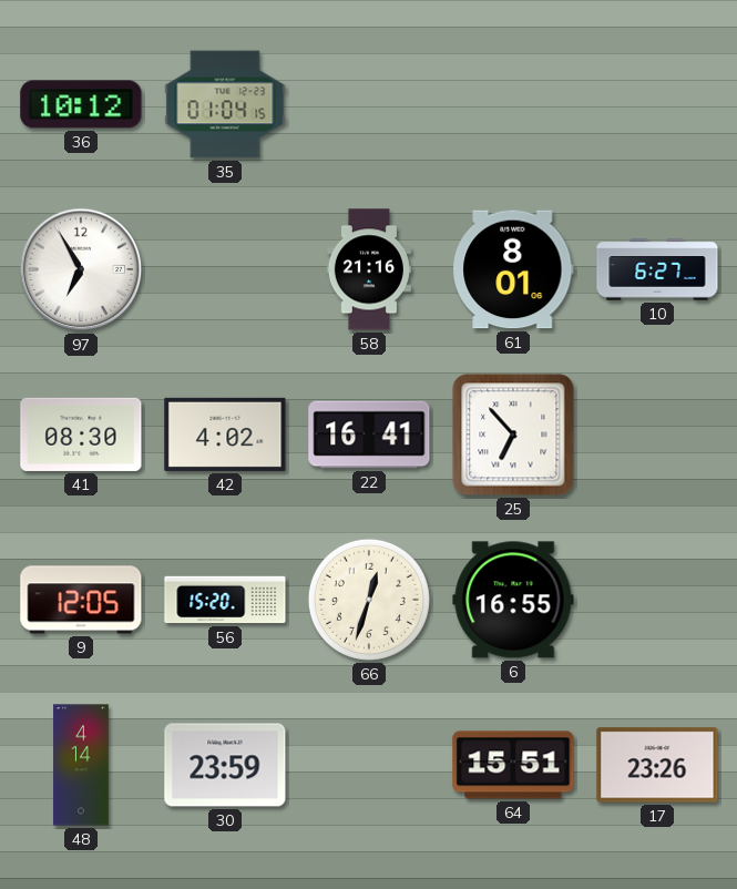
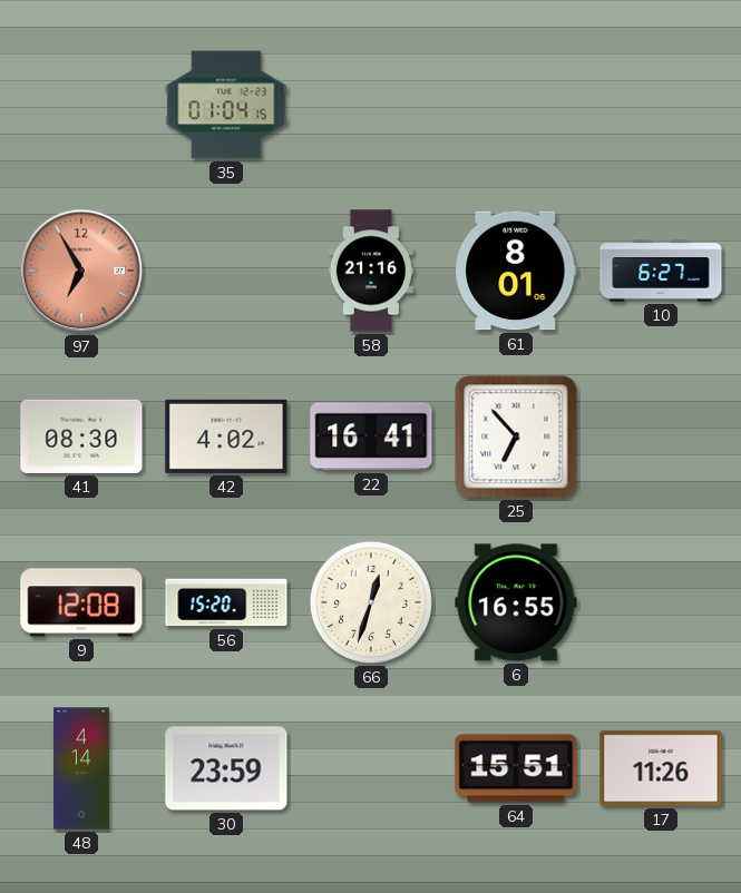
36: 10:12 -> none (81, 104)
97 dial: white -> salmon (81, 271)
9: 12:05 -> 12:08 (81, 602)
17: 23:26 -> 11:26 (661, 768)
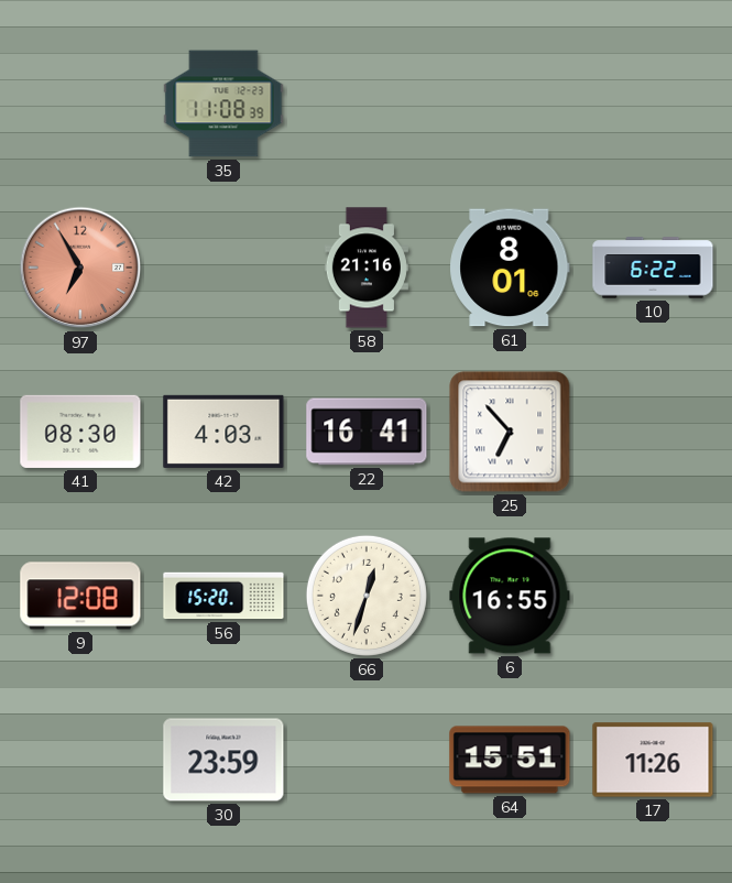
35: 01:04 -> 11:08 (223, 103)
10: 6:27 -> 6:22 (653, 268)
42: 4:02 -> 4:03 (223, 432)
48: 4:14 -> none (81, 768)
